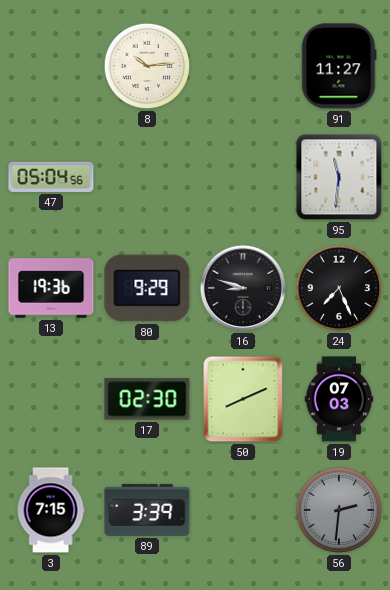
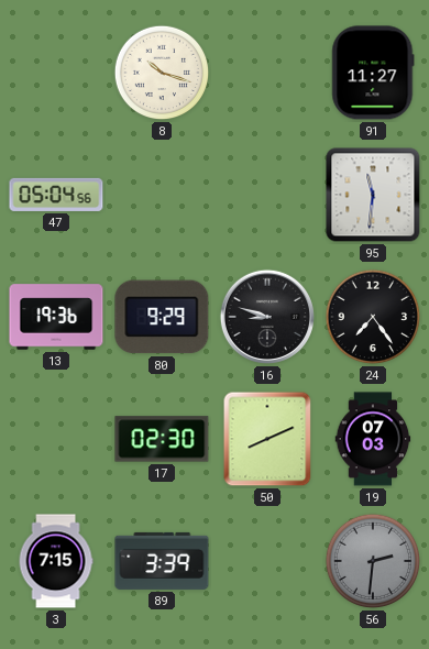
8: 10:14 -> 10:18 (162, 73)
24: 7:26 -> 7:24 (373, 317)
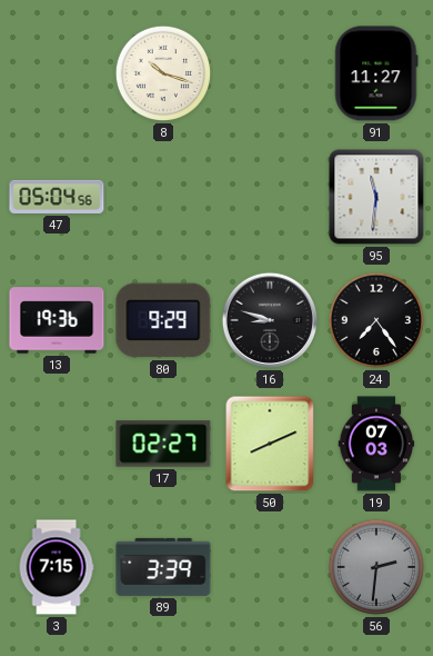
17: 02:30 -> 02:27 (163, 444)
